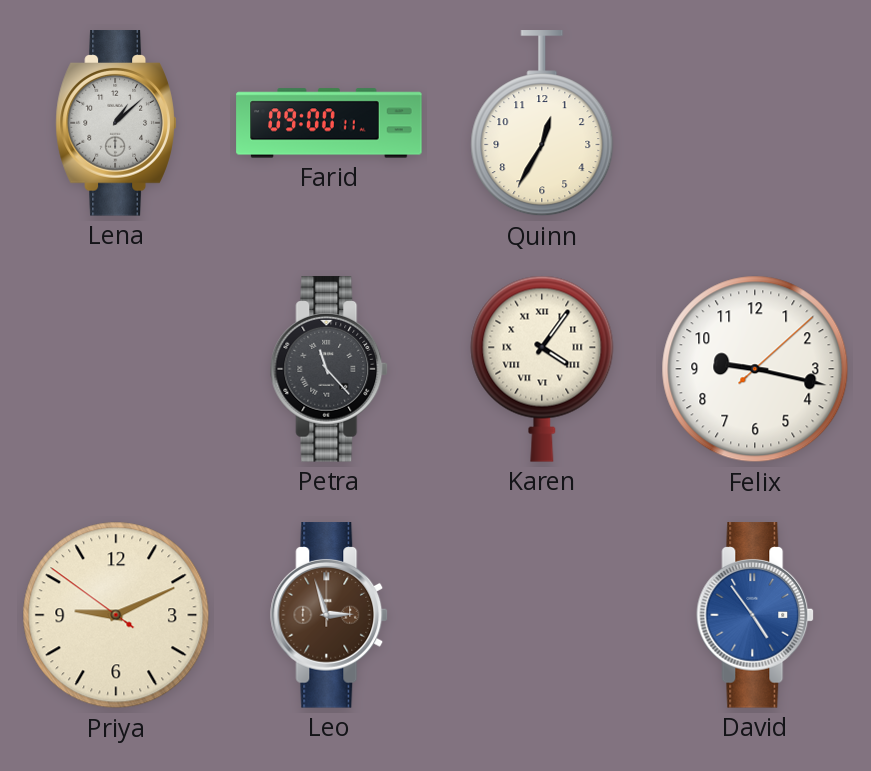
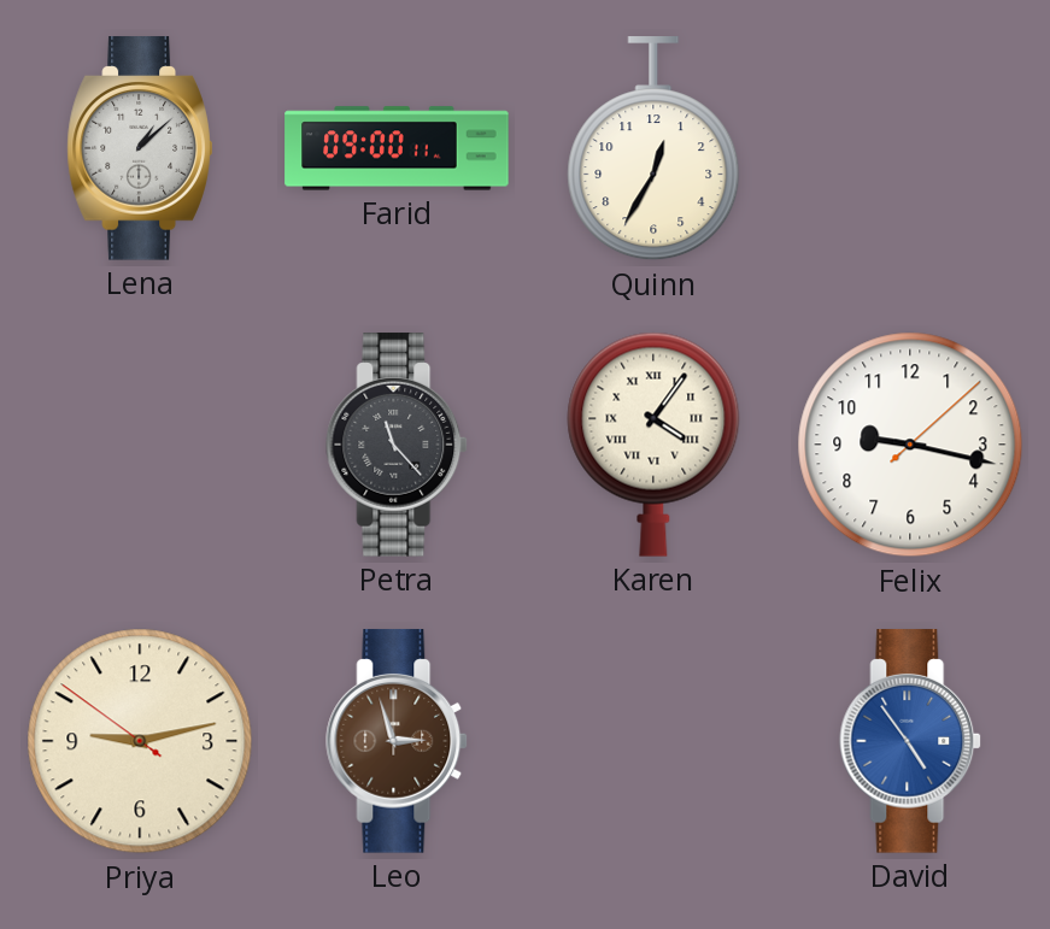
Priya: 9:10 -> 9:12 (140, 741)
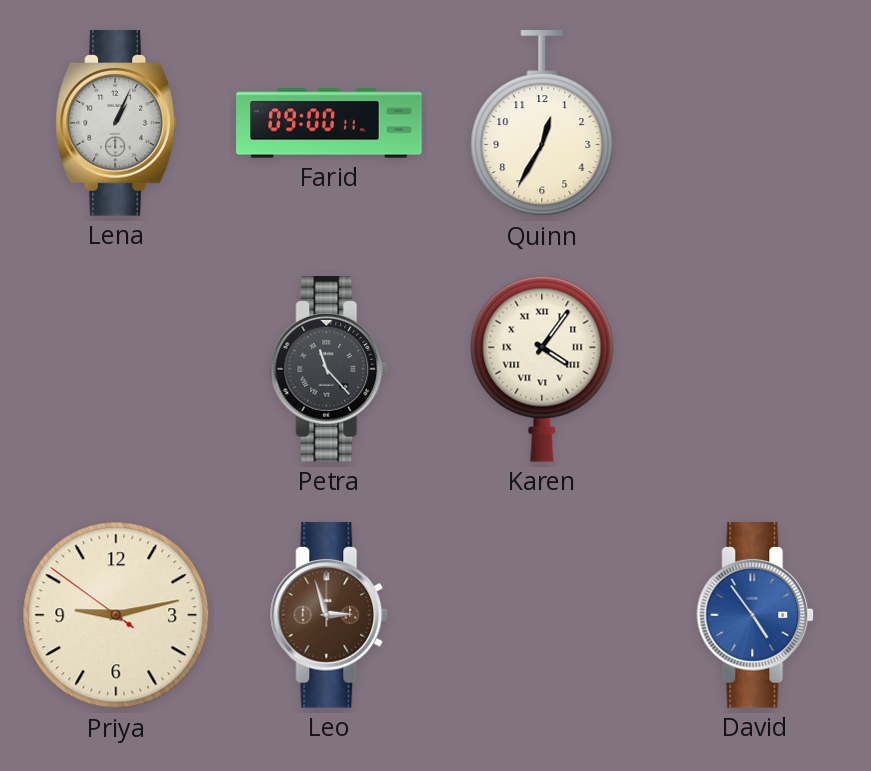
Lena: 1:08 -> 1:04 (116, 123)
Felix: 9:17 -> none (910, 445)
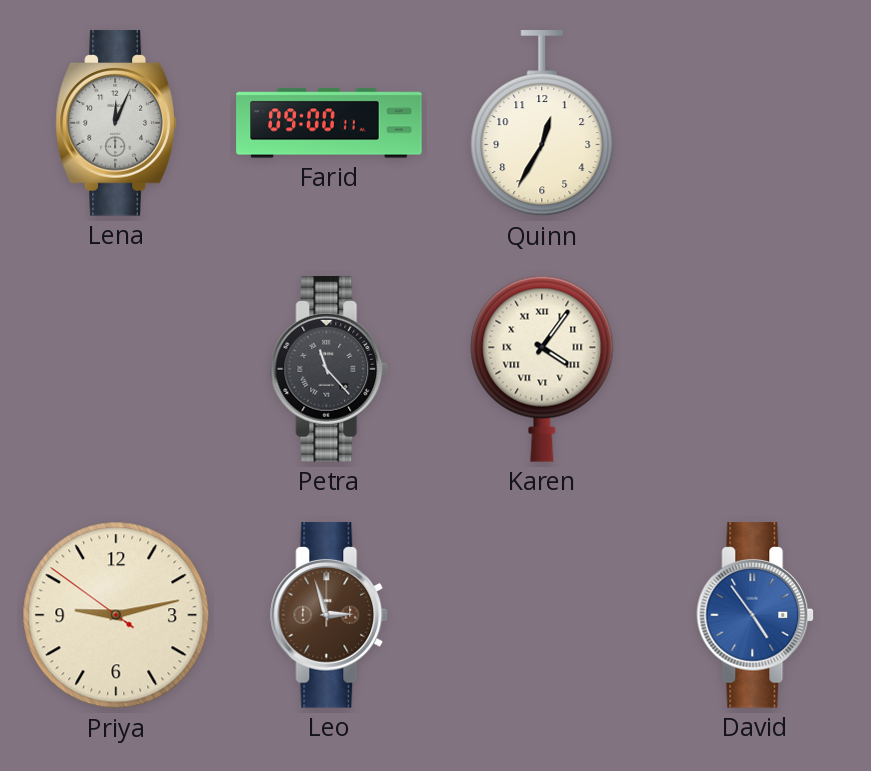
Lena: 1:04 -> 12:04 (116, 123)
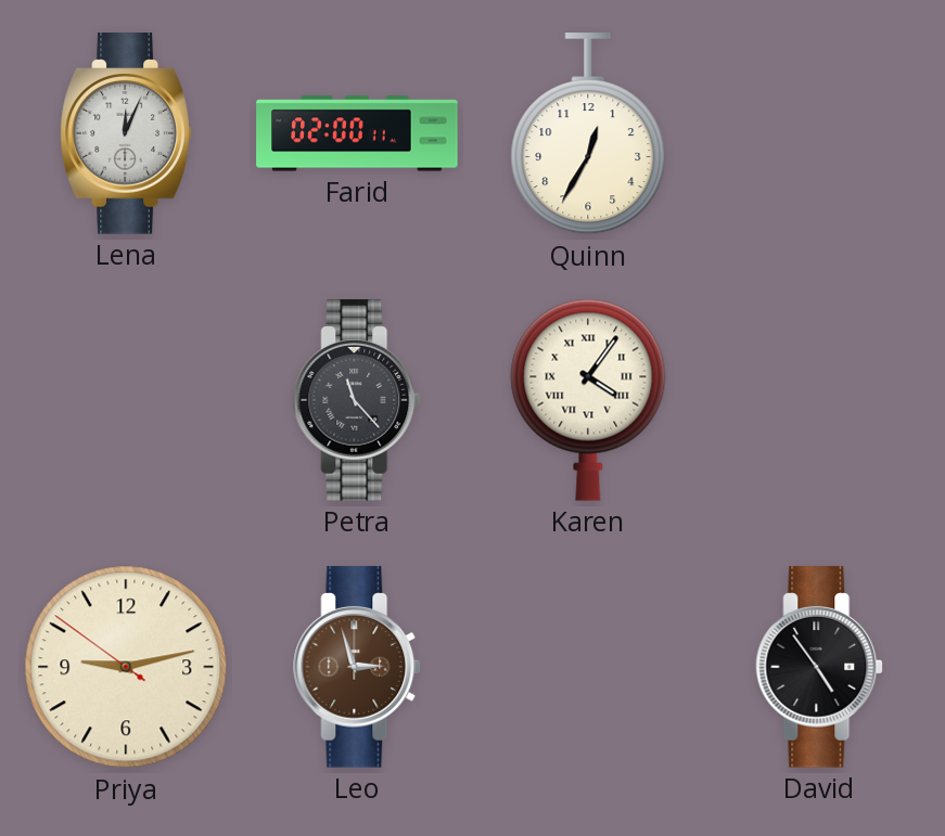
Farid: 09:00 -> 02:00 (357, 133)
David dial: blue -> black (820, 667)
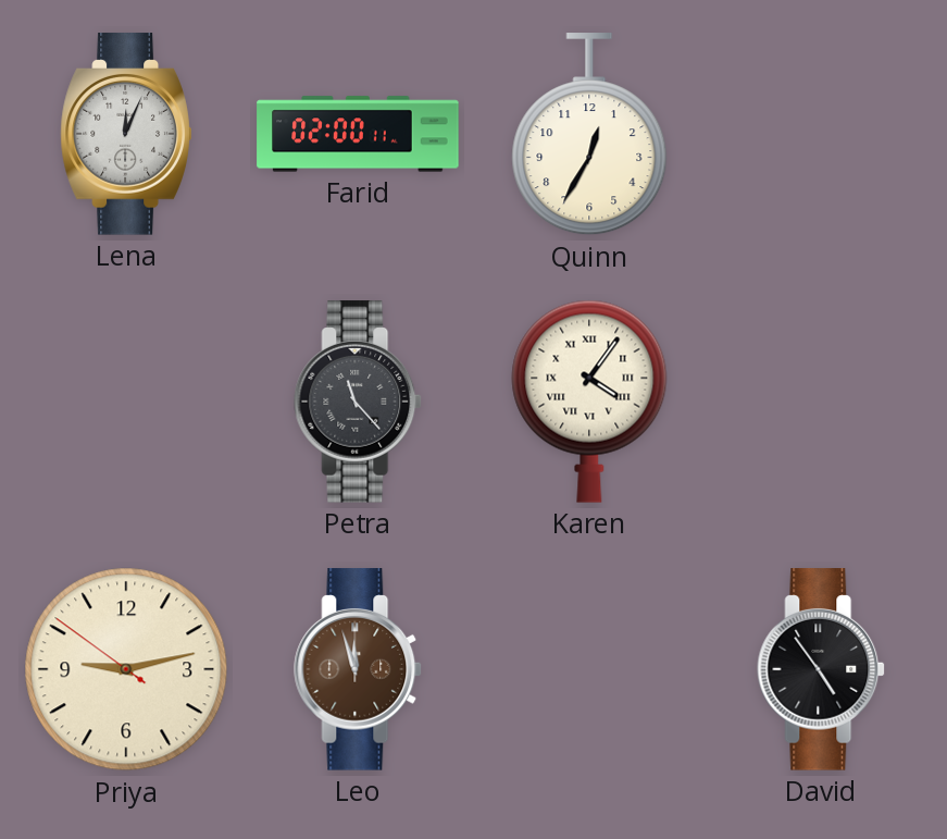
Leo: 2:57 -> 11:57 (359, 669)
